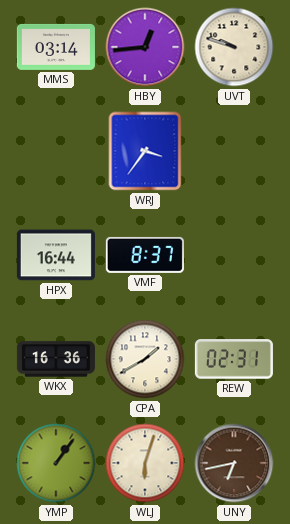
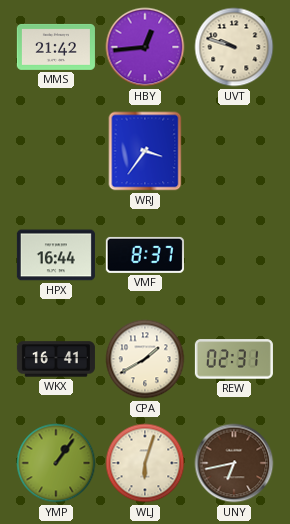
MMS: 03:14 -> 21:42 (56, 47)
WKX: 16:36 -> 16:41 (56, 359)
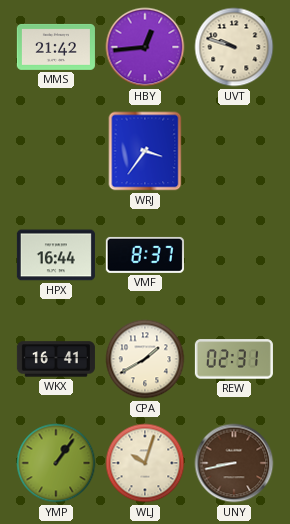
WLJ: 6:03 -> 10:03 (145, 463)
UNY: 6:43 -> 8:43 (234, 463)
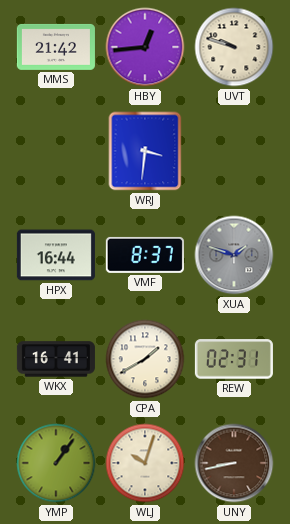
WRJ: 3:36 -> 3:31 (145, 151)
XUA: none -> 1:48 (234, 255)
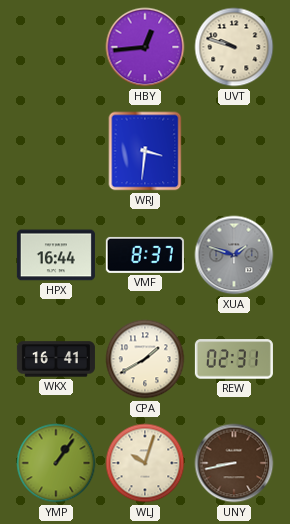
MMS: 21:42 -> none (56, 47)
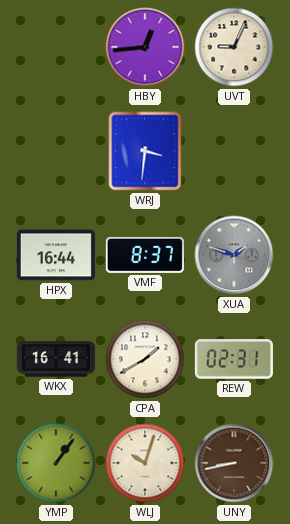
UVT: 9:48 -> 9:04 (234, 47)
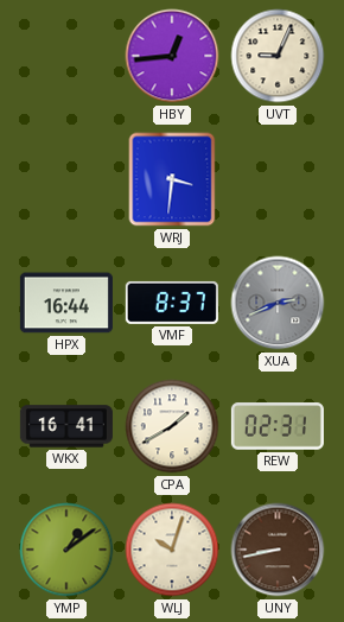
XUA: 1:48 -> 2:41 (278, 303)
YMP: 1:06 -> 1:09 (66, 550)
